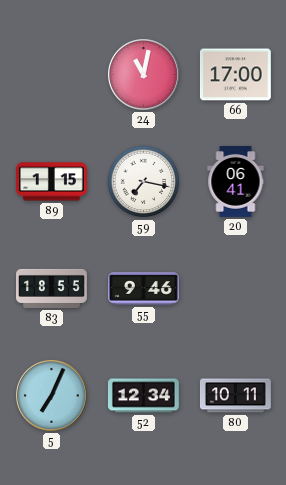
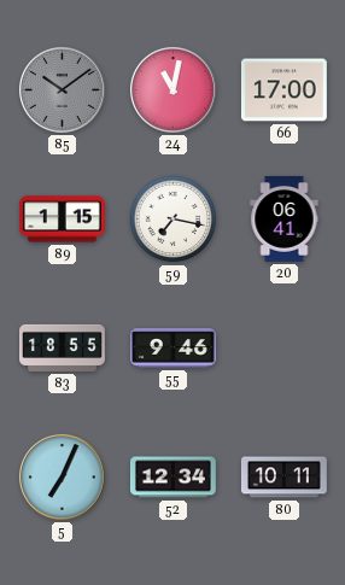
85: none -> 10:09 (62, 89)
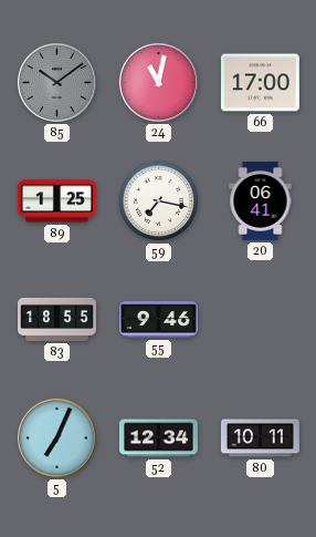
89: 1:15 -> 1:25 (56, 202)
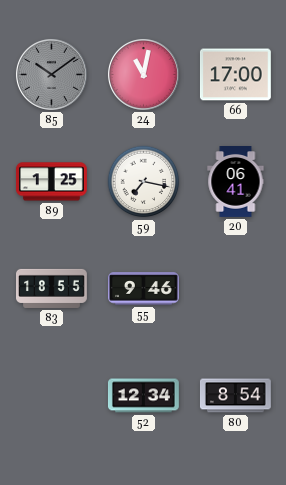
5: 7:04 -> none (56, 437)
80: 10:11 -> 8:54 (235, 396)
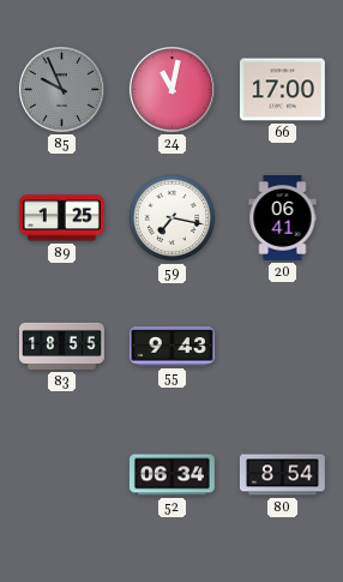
85: 10:09 -> 9:56 (61, 89)
55: 9:46 -> 9:43 (173, 347)
52: 12:34 -> 06:34 (171, 475)
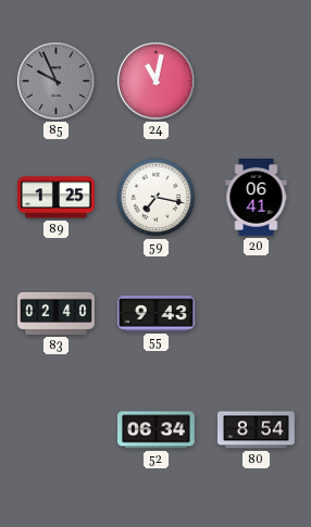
66: 17:00 -> none (282, 90)
83: 18:55 -> 02:40 (57, 313)
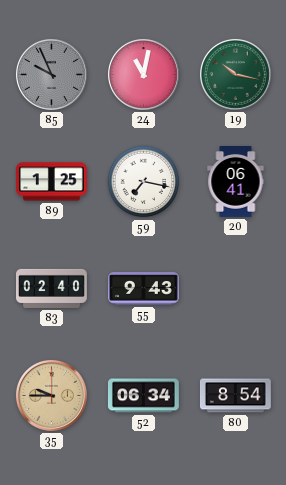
19: none -> 10:17 (235, 74)
35: none -> 9:45 (51, 395)
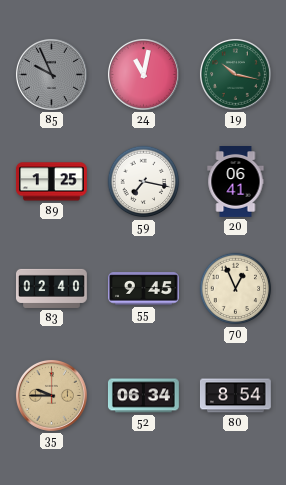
55: 9:43 -> 9:45 (144, 289)
70: none -> 12:56 (236, 289)
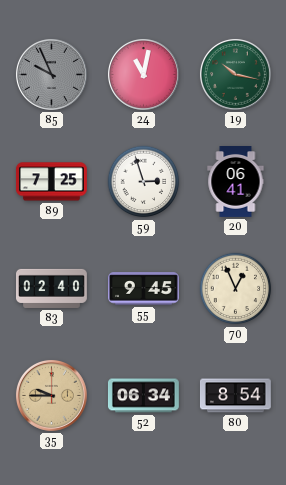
89: 1:25 -> 7:25 (51, 182)
59: 7:17 -> 2:57 (144, 182)
